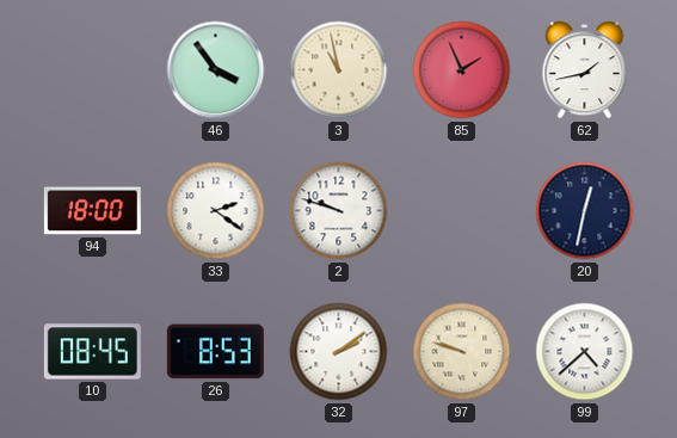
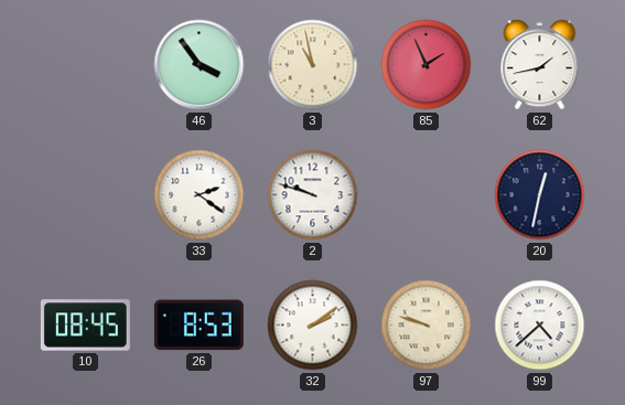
94: 18:00 -> none (92, 211)
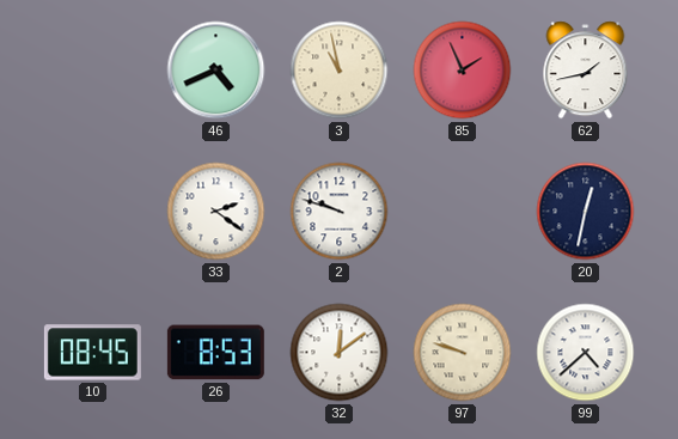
46: 3:54 -> 4:41 (216, 71)
32: 2:09 -> 12:09 (340, 353)
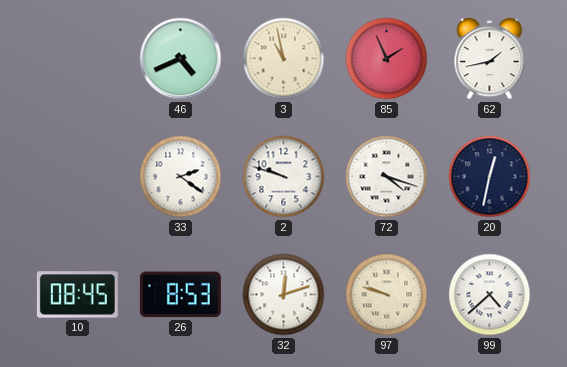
72: none -> 4:18 (387, 177)
32: 12:09 -> 12:12 (284, 295)
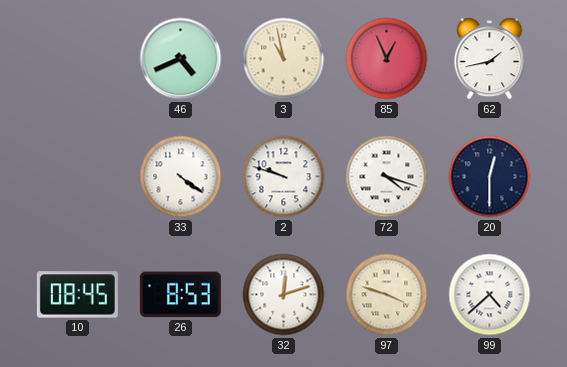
85: 1:56 -> 12:56 (387, 59)
33: 2:21 -> 4:21 (181, 177)
20: 12:32 -> 12:30 (490, 177)
97: 9:48 -> 3:48 (387, 295)
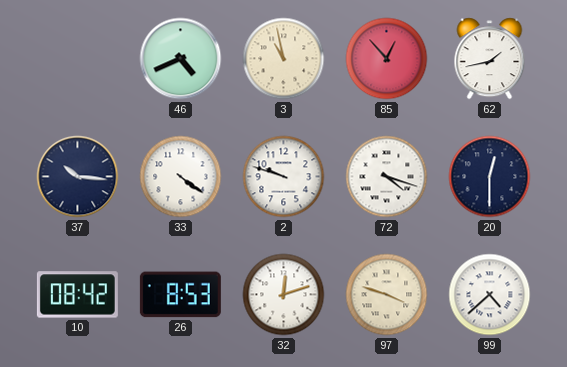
85: 12:56 -> 12:53 (387, 59)
37: none -> 10:16 (78, 177)
10: 08:45 -> 08:42 (77, 295)
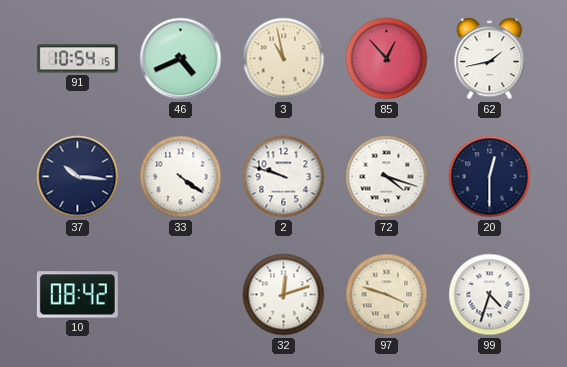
91: none -> 10:54 (77, 59)
26: 8:53 -> none (180, 295)
99: 4:38 -> 4:33 (490, 295)
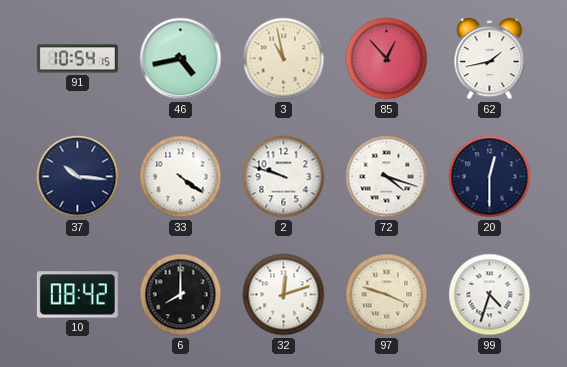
46: 4:41 -> 4:43 (181, 59)
6: none -> 8:00 (181, 295)
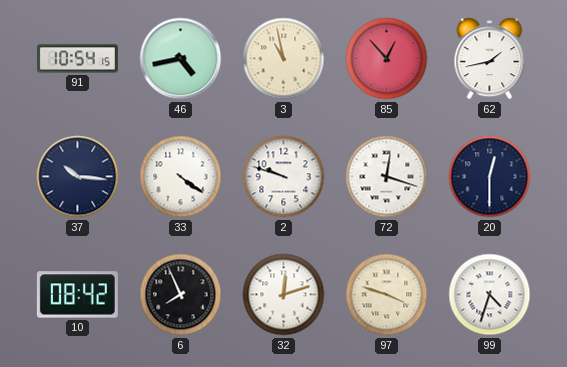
72: 4:18 -> 12:18 (387, 177)
6: 8:00 -> 7:56 (181, 295)
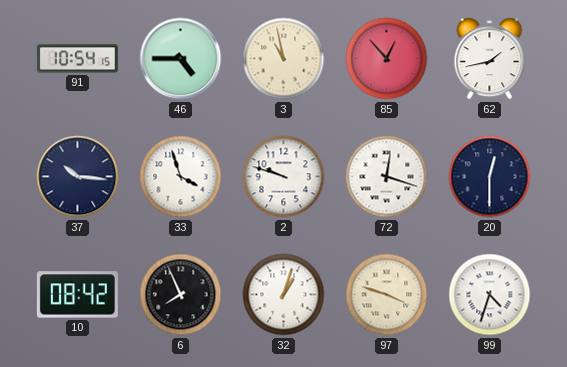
46: 4:43 -> 4:45 (181, 59)
33: 4:21 -> 3:57 (181, 177)
32: 12:12 -> 1:03 (284, 295)
